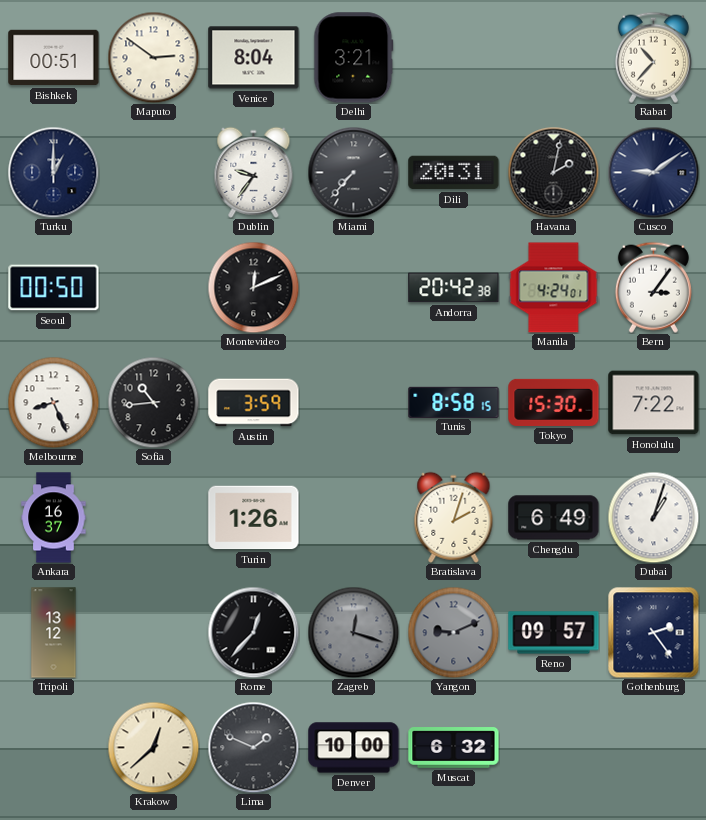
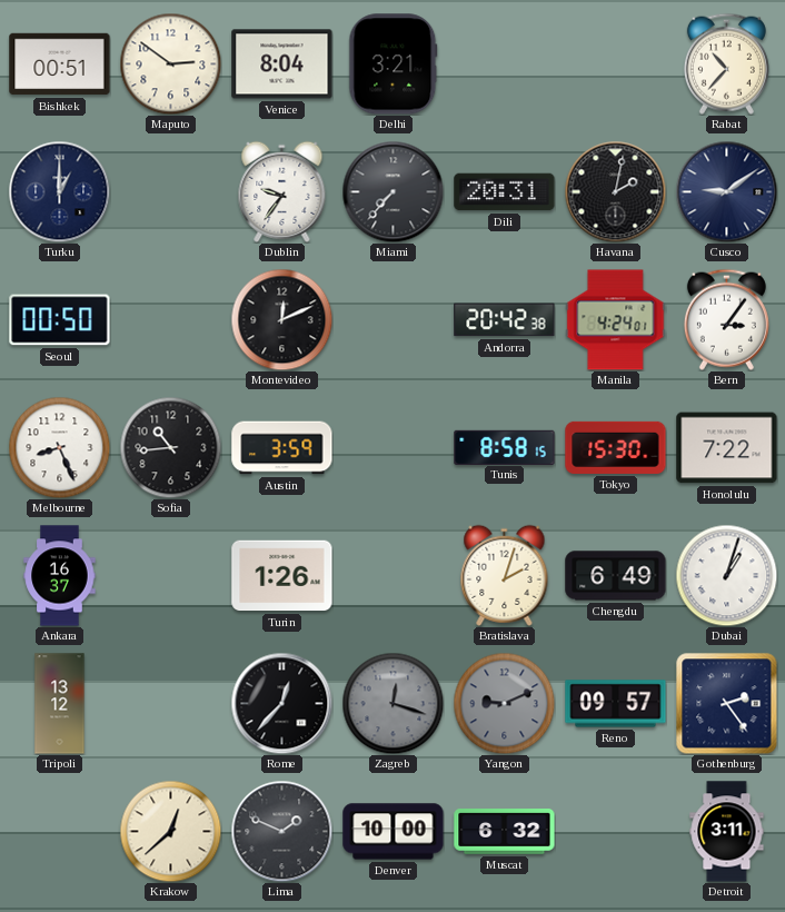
Detroit: none -> 3:11 (727, 832)
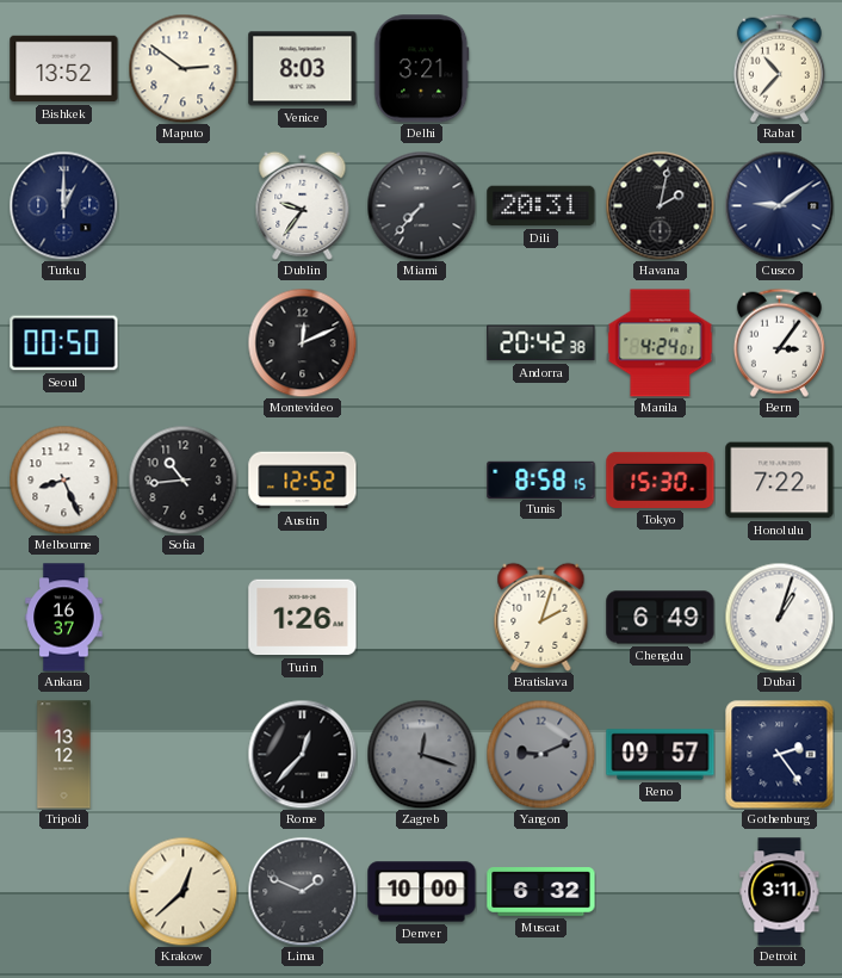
Bishkek: 00:51 -> 13:52 (64, 69)
Venice: 8:04 -> 8:03 (303, 69)
Austin: 3:59 -> 12:52 (303, 481)
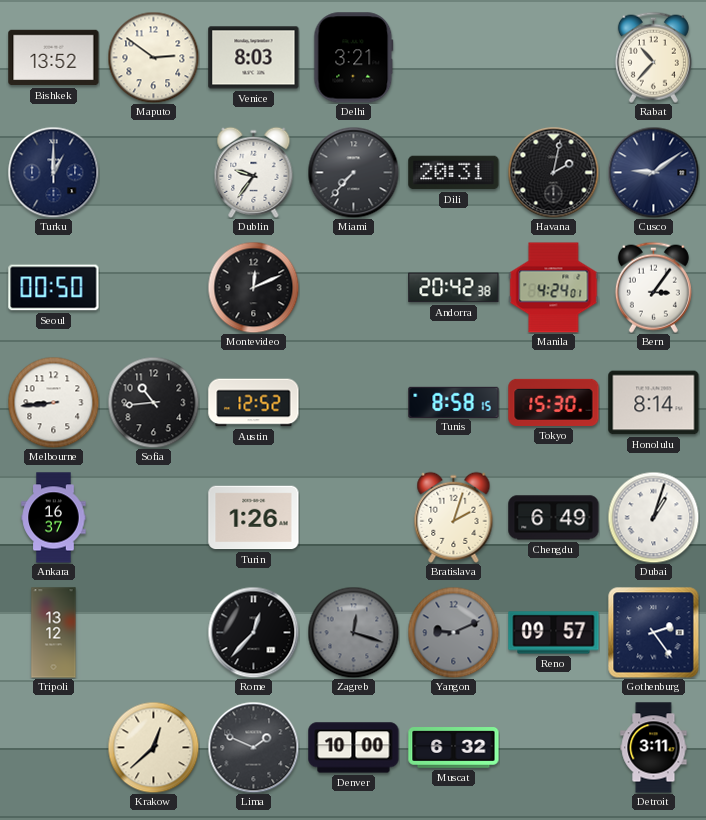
Melbourne: 8:26 -> 8:44 (53, 402)
Honolulu: 7:22 -> 8:14 (654, 403)
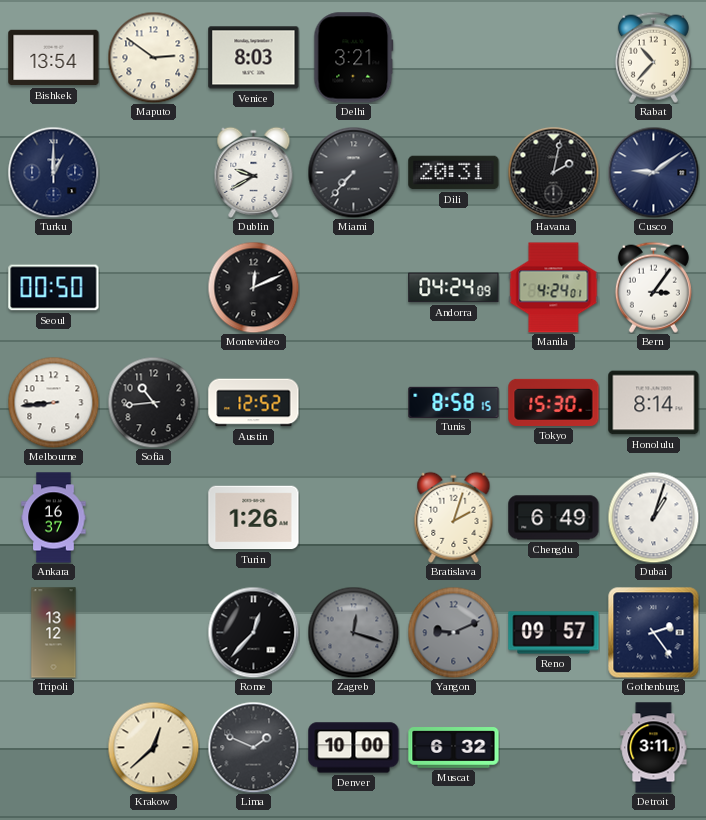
Bishkek: 13:52 -> 13:54 (54, 58)
Dublin: 9:36 -> 9:40 (254, 172)
Andorra: 20:42 -> 04:24 (454, 288)
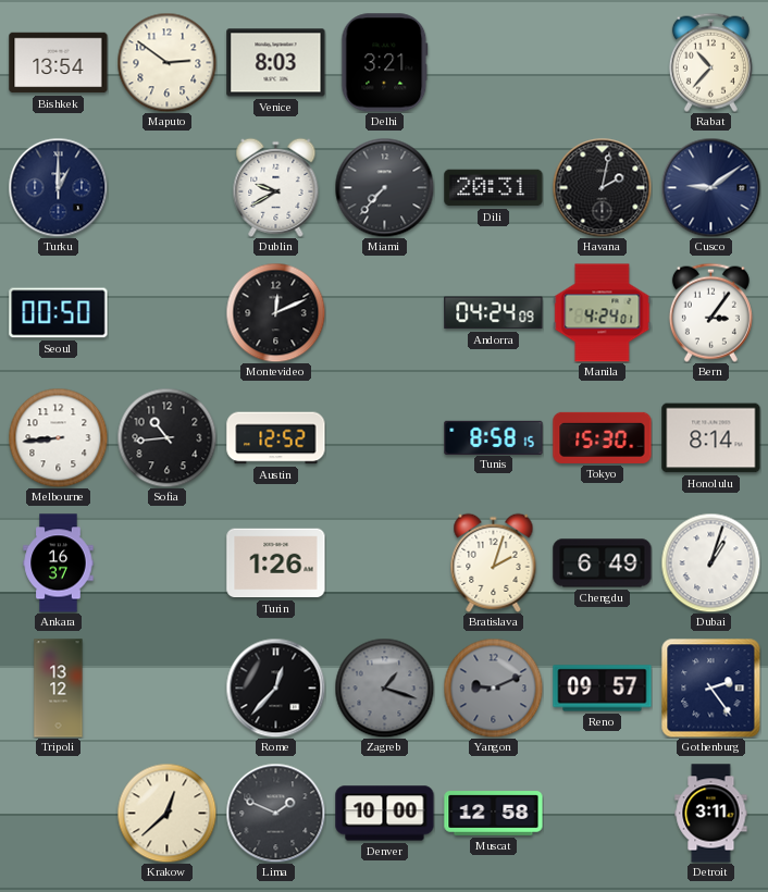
Zagreb: 12:18 -> 1:18 (384, 687)
Muscat: 6:32 -> 12:58 (494, 814)
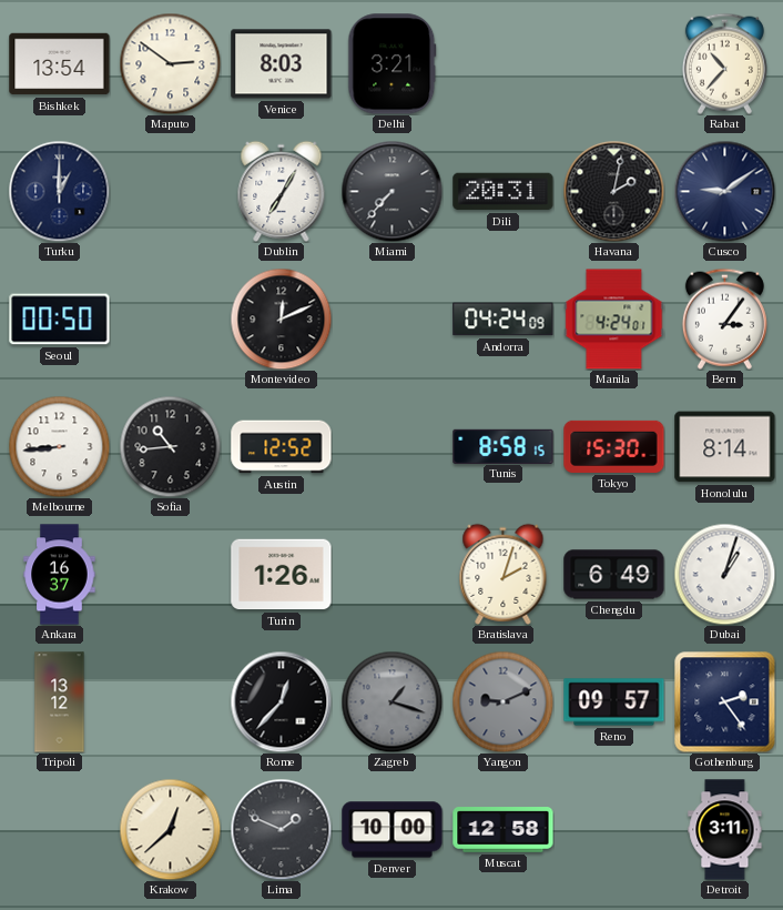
Dublin: 9:40 -> 7:05 (282, 191)
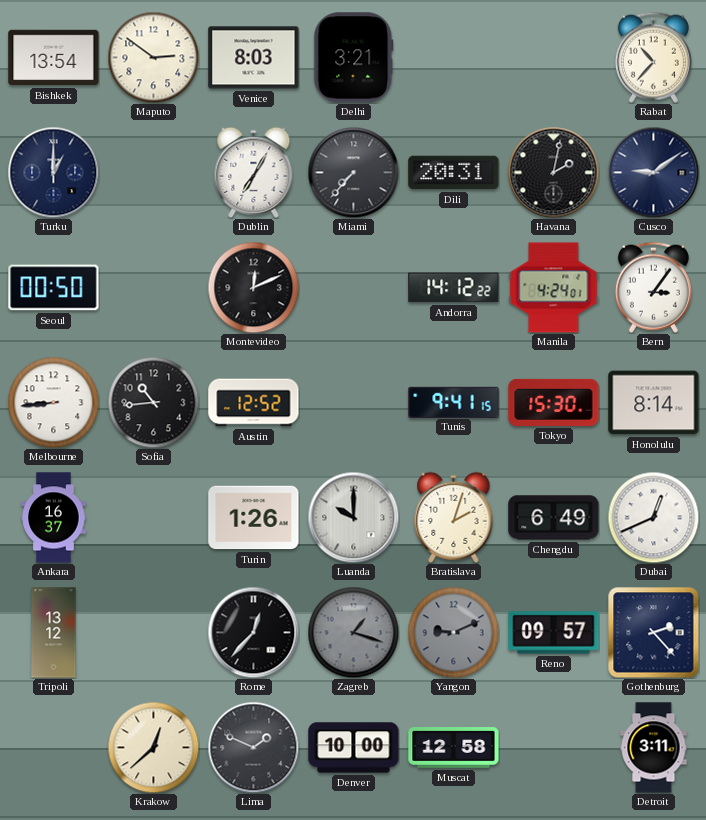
Andorra: 04:24 -> 14:12 (454, 288)
Tunis: 8:58 -> 9:41 (454, 402)
Luanda: none -> 10:00 (353, 517)
Dubai: 1:03 -> 12:41 (653, 517)
Gothenburg: 2:24 -> 2:23 (653, 632)
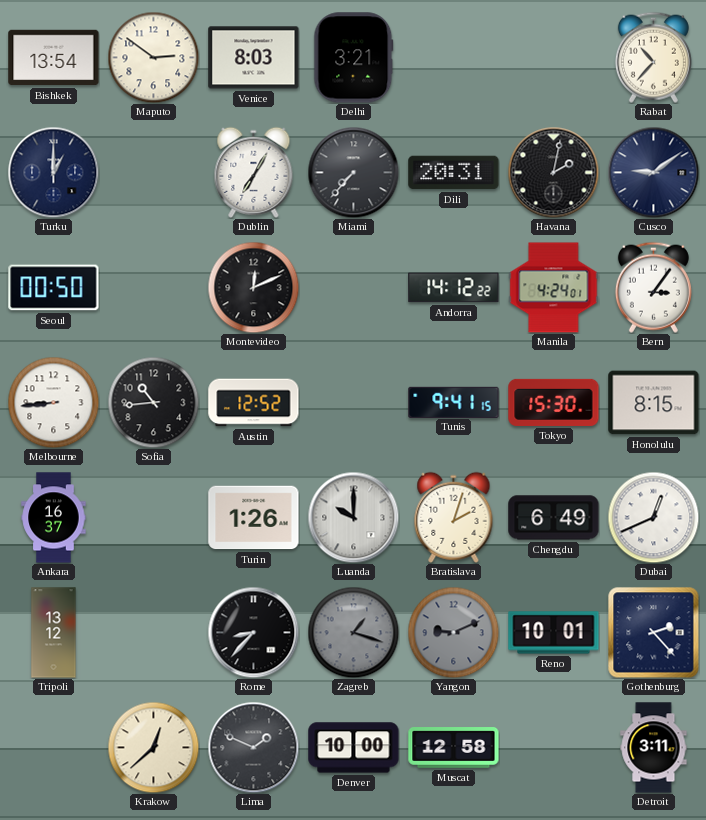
Honolulu: 8:14 -> 8:15 (654, 403)
Rome: 12:37 -> 8:37 (253, 632)
Reno: 09:57 -> 10:01 (554, 633)
